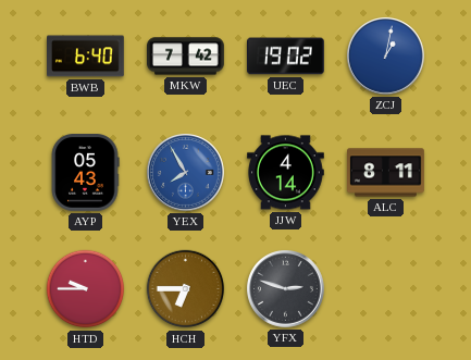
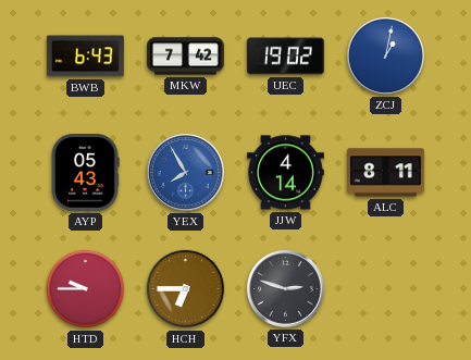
BWB: 6:40 -> 6:43 (86, 57)
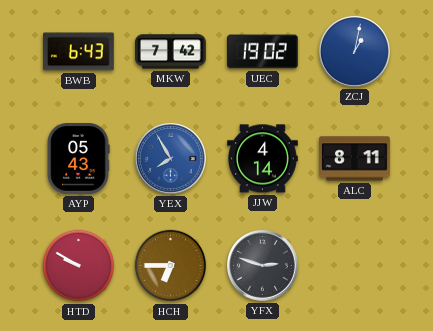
HTD: 9:45 -> 9:50 (79, 266)
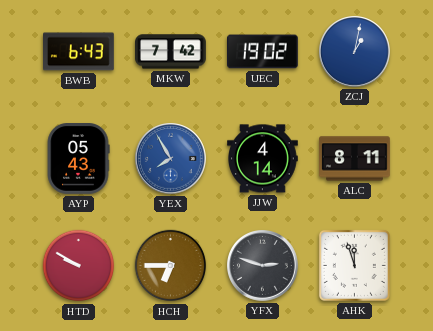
AHK: none -> 11:57 (354, 265)
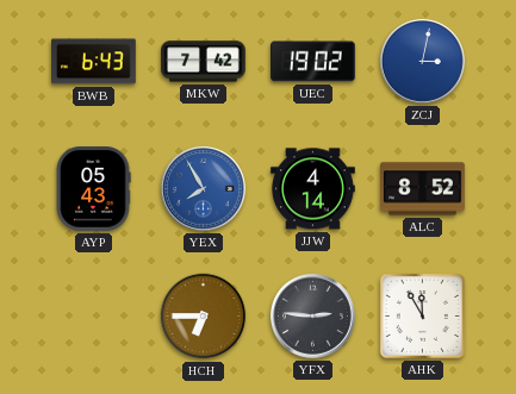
ZCJ: 1:02 -> 3:02 (423, 62)
ALC: 8:11 -> 8:52 (423, 189)
HTD: 9:50 -> none (79, 266)
YFX: 2:48 -> 2:46 (313, 317)
AHK: 11:57 -> 11:55 (422, 315)
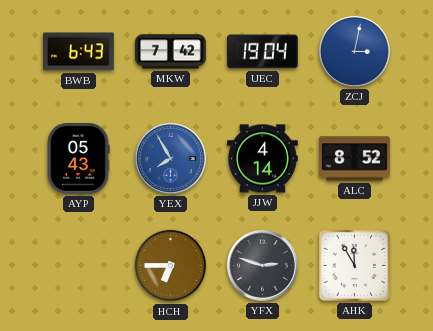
UEC: 19:02 -> 19:04 (263, 52)
YFX: 2:46 -> 2:48 (263, 266)
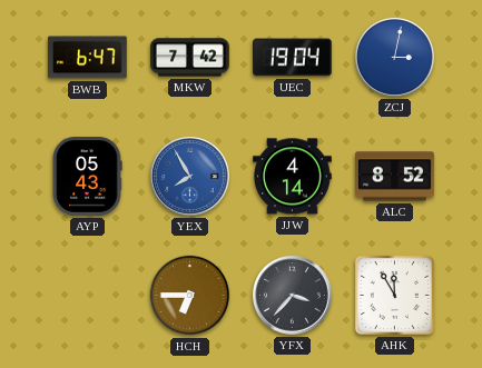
BWB: 6:43 -> 6:47 (88, 58)
YFX: 2:48 -> 3:37 (293, 296)
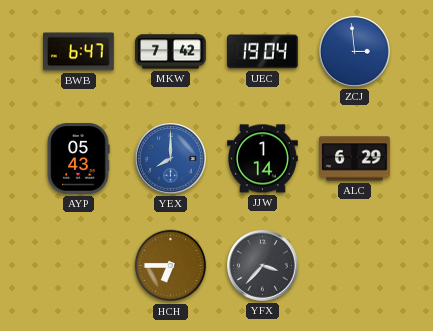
ZCJ: 3:02 -> 2:59 (355, 52)
YEX: 7:55 -> 8:00 (171, 159)
JJW: 4:14 -> 1:14 (263, 159)
ALC: 8:52 -> 6:29 (355, 159)
AHK: 11:55 -> none (394, 295)
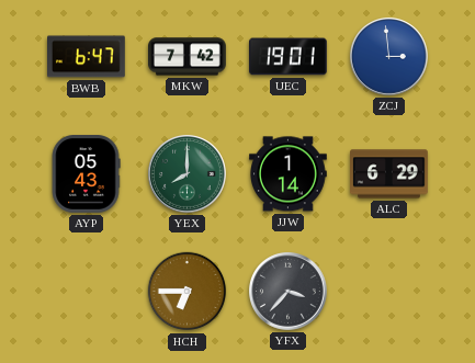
UEC: 19:04 -> 19:01 (289, 57)
YEX dial: blue -> green (188, 174)
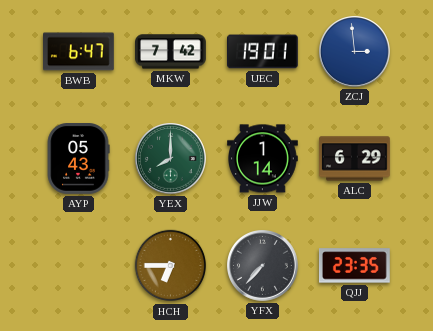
YFX: 3:37 -> 7:37 (263, 266)
QJJ: none -> 23:35 (354, 266)
